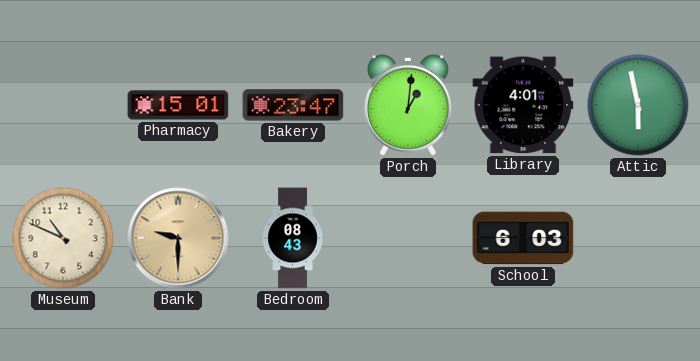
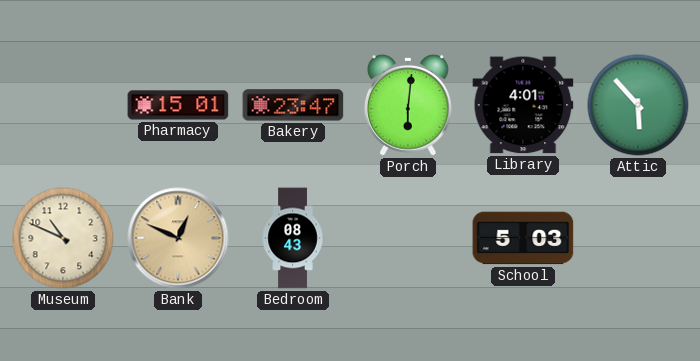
Porch: 1:01 -> 6:01 (408, 105)
Attic: 5:58 -> 5:53 (638, 105)
Bank: 9:30 -> 12:49 (178, 238)
School: 6:03 -> 5:03 (523, 238)
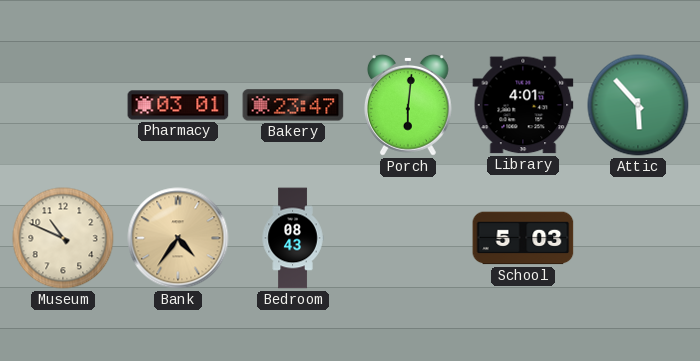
Pharmacy: 15:01 -> 03:01 (178, 105)
Bank: 12:49 -> 4:36 (178, 238)
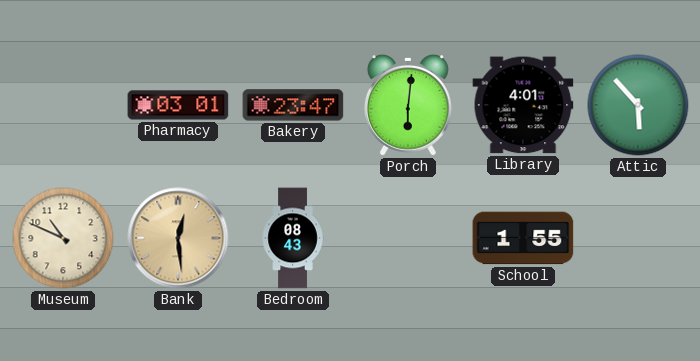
Bank: 4:36 -> 12:29 (178, 238)
School: 5:03 -> 1:55 (523, 238)
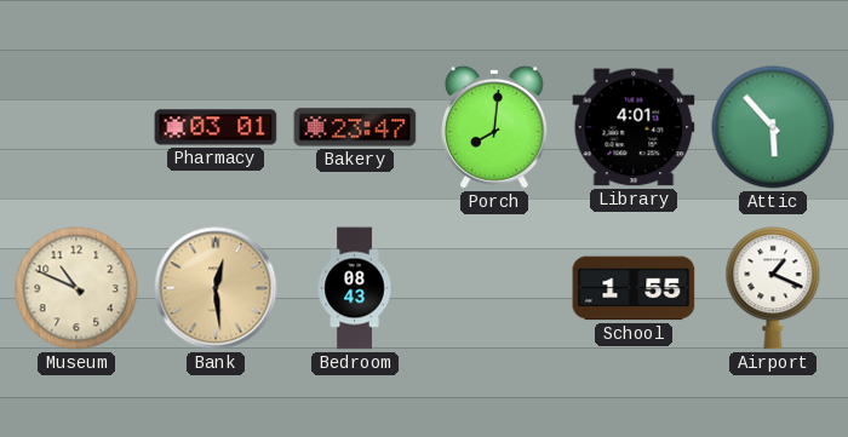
Porch: 6:01 -> 8:01 (494, 127)
Airport: none -> 1:19 (773, 288)
